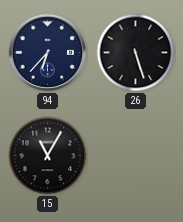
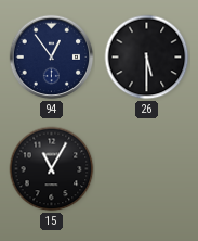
94: 6:37 -> 12:54 (52, 58)
26: 5:27 -> 5:30 (147, 58)
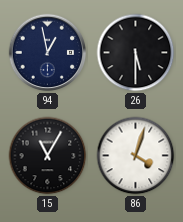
94: 12:54 -> 12:58 (48, 53)
86: none -> 4:03 (136, 156)
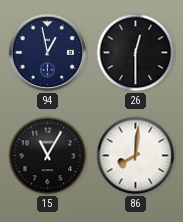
26: 5:30 -> 12:30 (136, 53)
86: 4:03 -> 8:01 (136, 156)
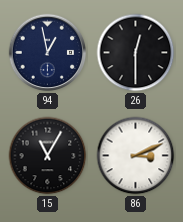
86: 8:01 -> 3:11 (136, 156)
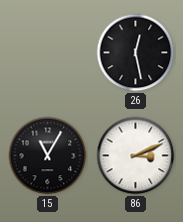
94: 12:58 -> none (48, 53)
26: 12:30 -> 12:28 (136, 53)
